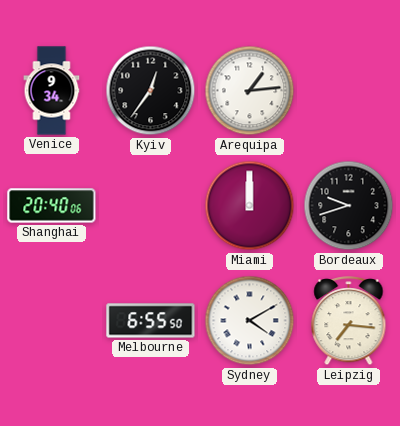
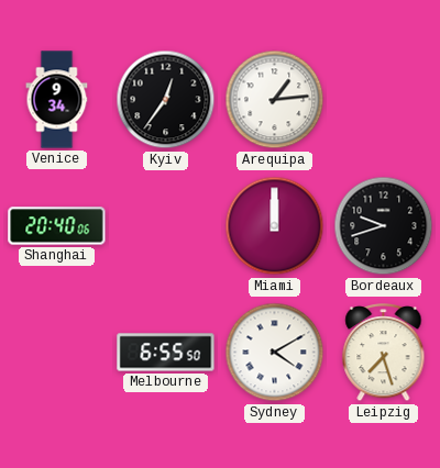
Leipzig: 7:16 -> 7:27 (384, 353)
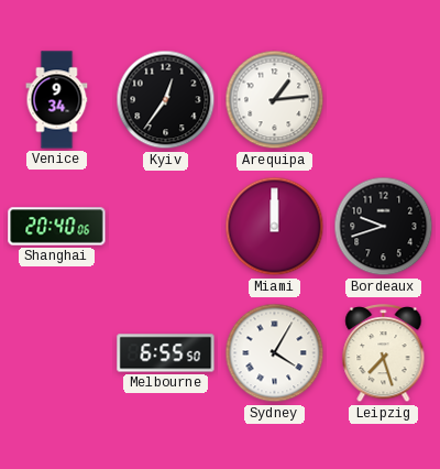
Sydney: 4:10 -> 4:05 (275, 353)
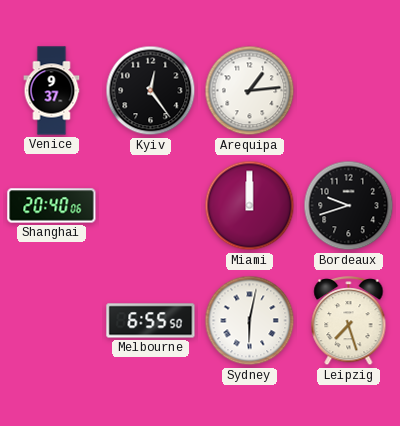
Venice: 9:34 -> 9:37 (52, 91)
Kyiv: 12:36 -> 12:24 (151, 91)
Sydney: 4:05 -> 6:02 (250, 321)
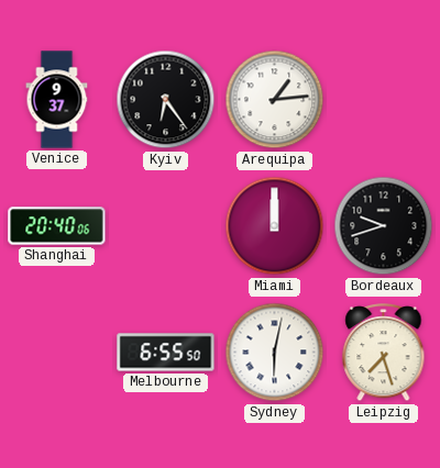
Kyiv: 12:24 -> 6:24 (166, 100)
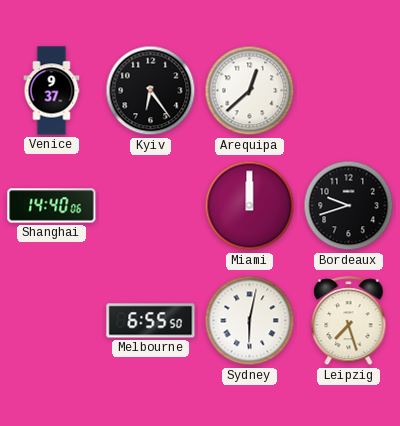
Arequipa: 1:14 -> 12:38 (250, 91)
Shanghai: 20:40 -> 14:40 (52, 206)
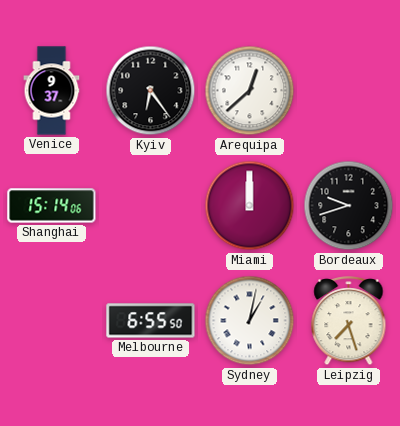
Shanghai: 14:40 -> 15:14 (52, 206)
Sydney: 6:02 -> 1:02 (250, 321)
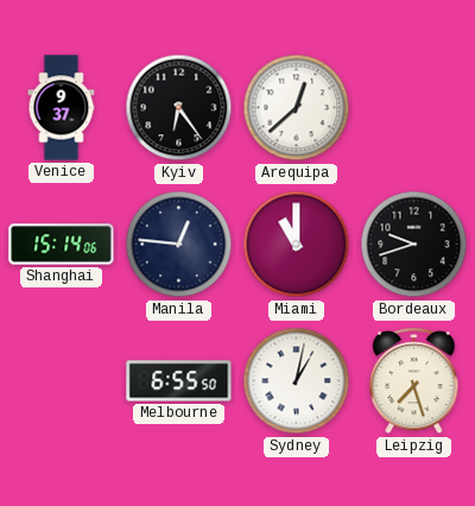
Manila: none -> 12:46 (179, 245)
Miami: 12:00 -> 11:00 (297, 245)
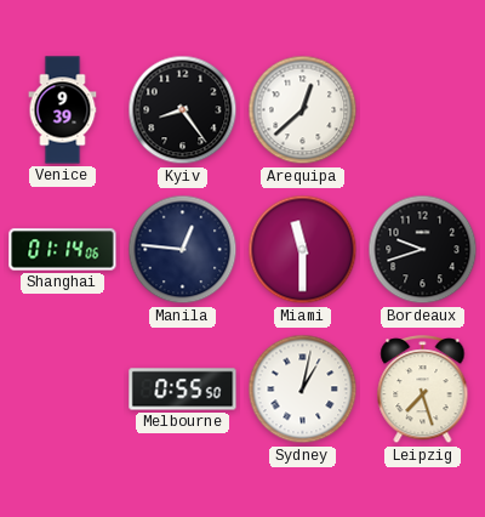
Venice: 9:37 -> 9:39 (63, 110)
Kyiv: 6:24 -> 8:24 (183, 110)
Shanghai: 15:14 -> 01:14 (63, 250)
Miami: 11:00 -> 11:30 (303, 250)
Melbourne: 6:55 -> 0:55 (183, 390)
